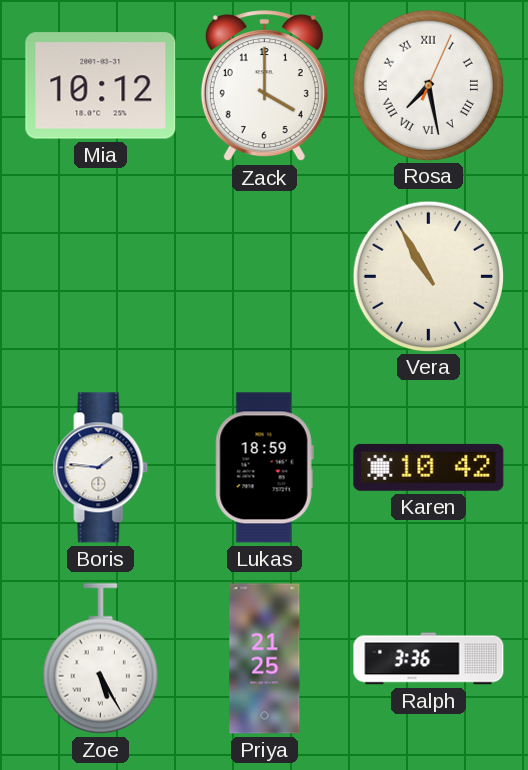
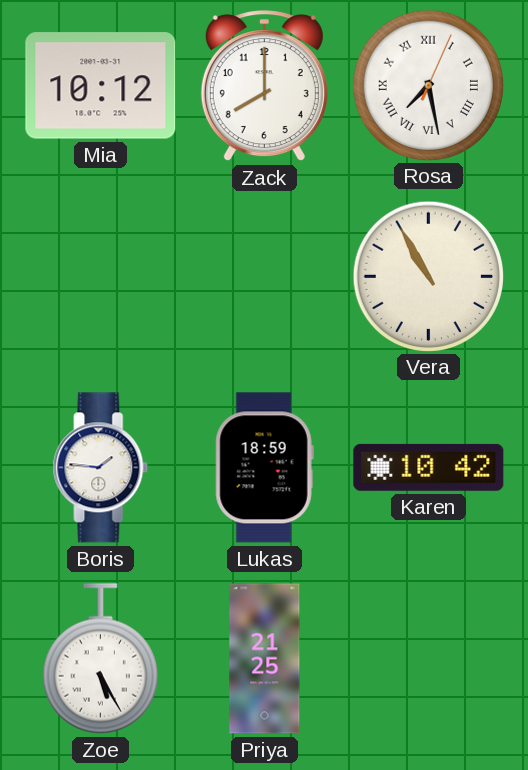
Zack: 4:00 -> 8:00 (264, 86)
Ralph: 3:36 -> none (429, 659)
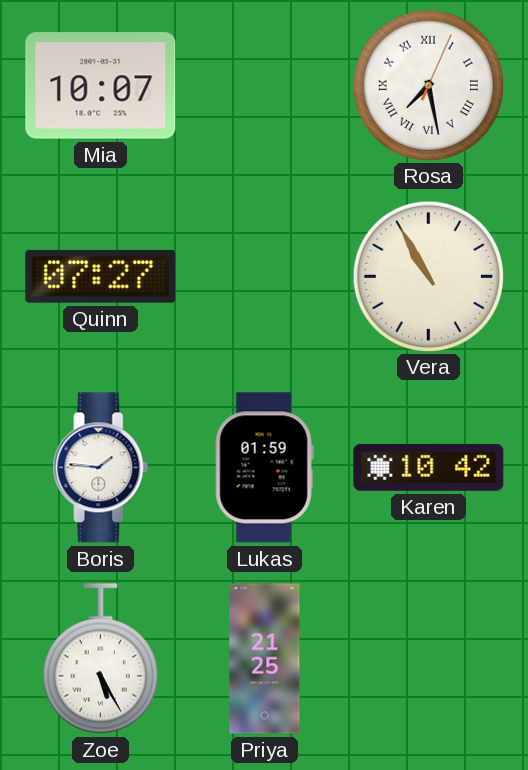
Mia: 10:12 -> 10:07 (101, 86)
Zack: 8:00 -> none (264, 86)
Quinn: none -> 07:27 (101, 276)
Lukas: 18:59 -> 01:59 (264, 468)
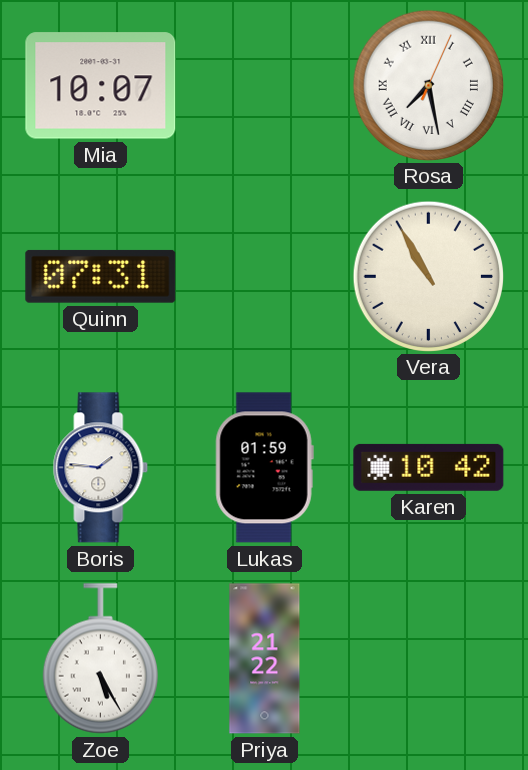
Quinn: 07:27 -> 07:31 (101, 276)
Priya: 21:25 -> 21:22 (265, 659)
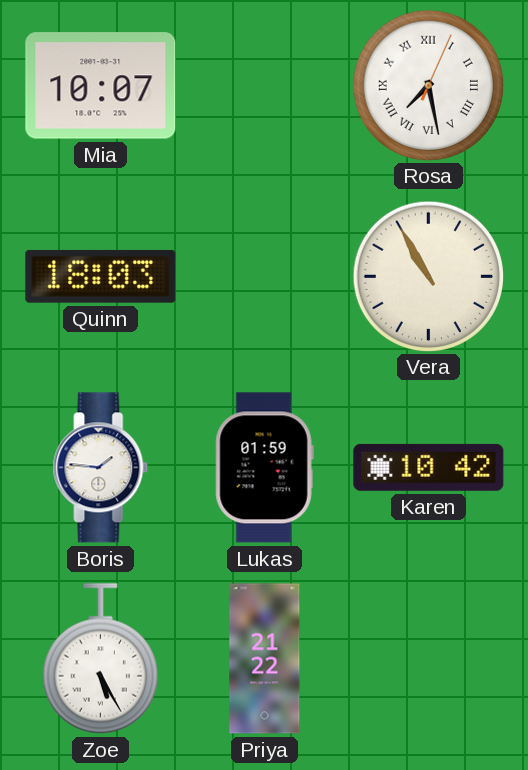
Quinn: 07:31 -> 18:03 (101, 276)
